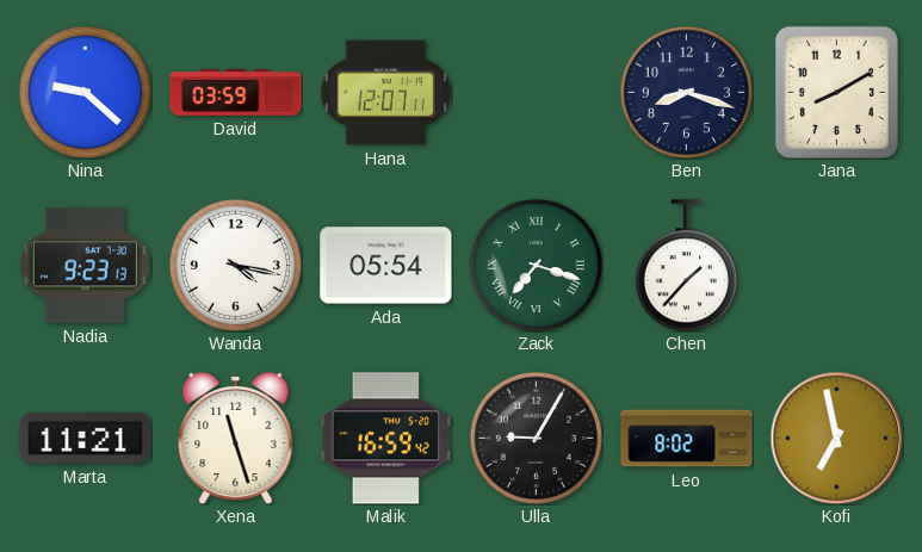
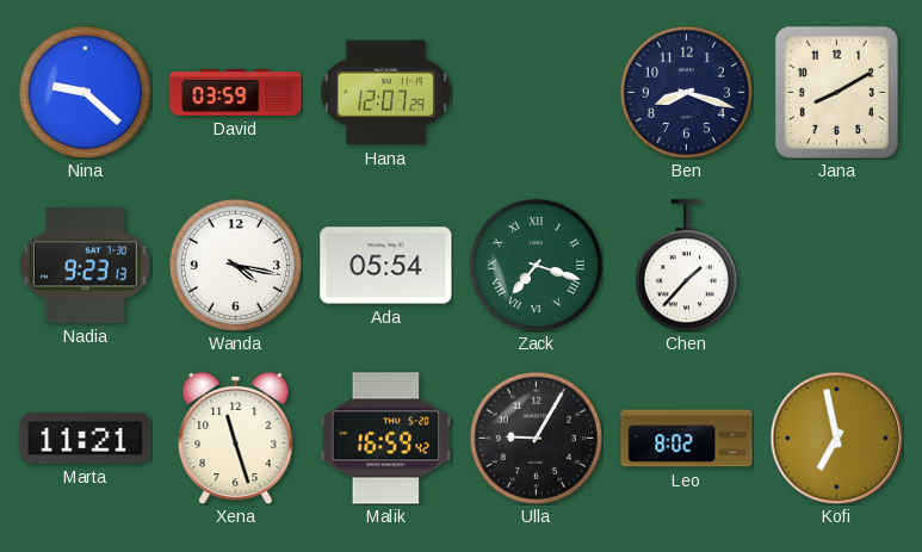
Hana: 12:07:11 -> 12:07:29 (385, 93)
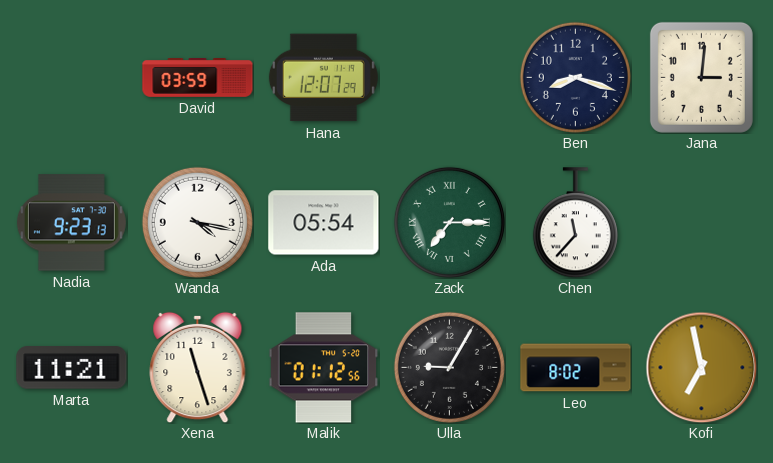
Nina: 9:22 -> none (85, 92)
Jana: 8:10 -> 3:01 (701, 77)
Zack: 7:18 -> 7:15 (449, 222)
Chen: 1:37 -> 11:37 (575, 223)
Malik: 16:59 -> 01:12 (324, 368)
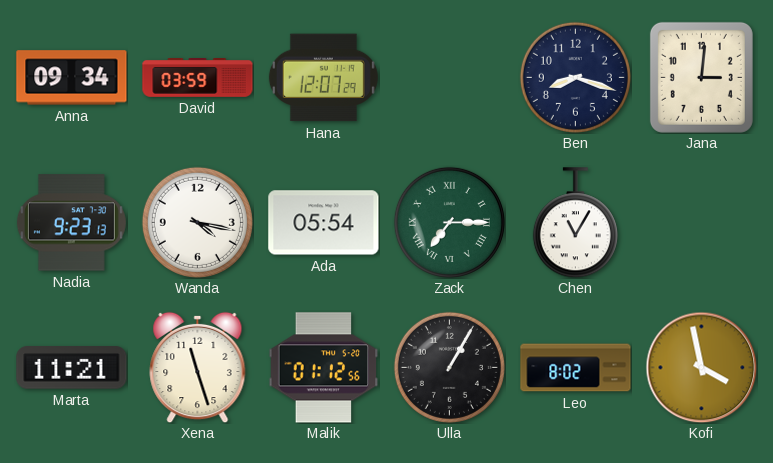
Anna: none -> 09:34 (72, 78)
Chen: 11:37 -> 11:05 (575, 223)
Ulla: 9:05 -> 1:05 (449, 367)
Kofi: 6:58 -> 3:58 (701, 367)
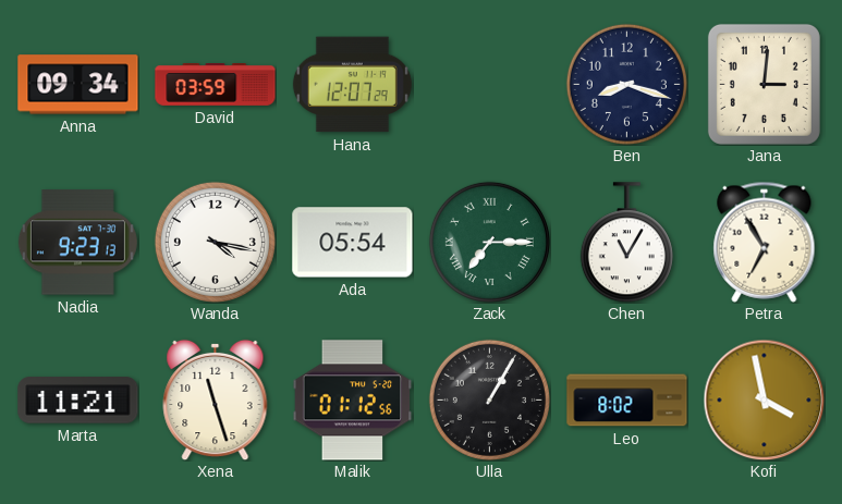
Petra: none -> 6:55 (765, 242)
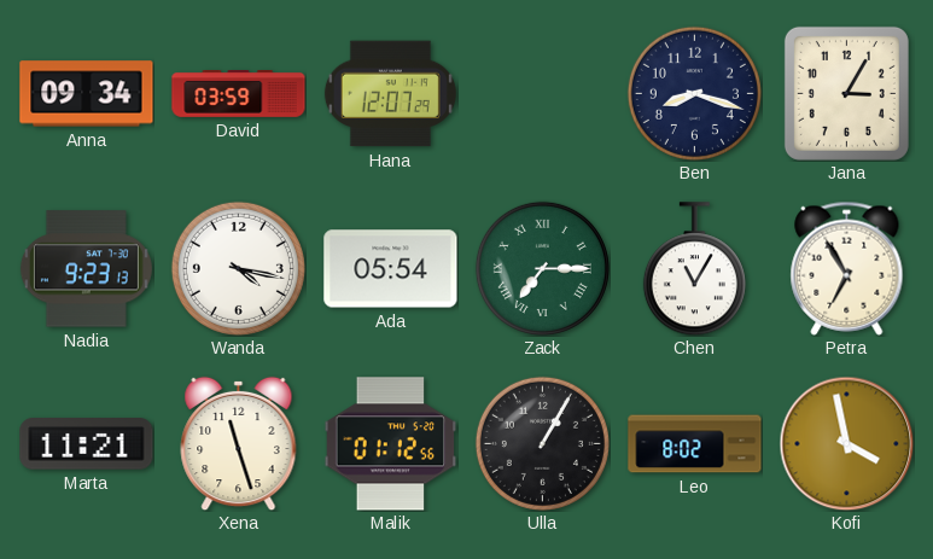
Jana: 3:01 -> 3:05 (846, 93)
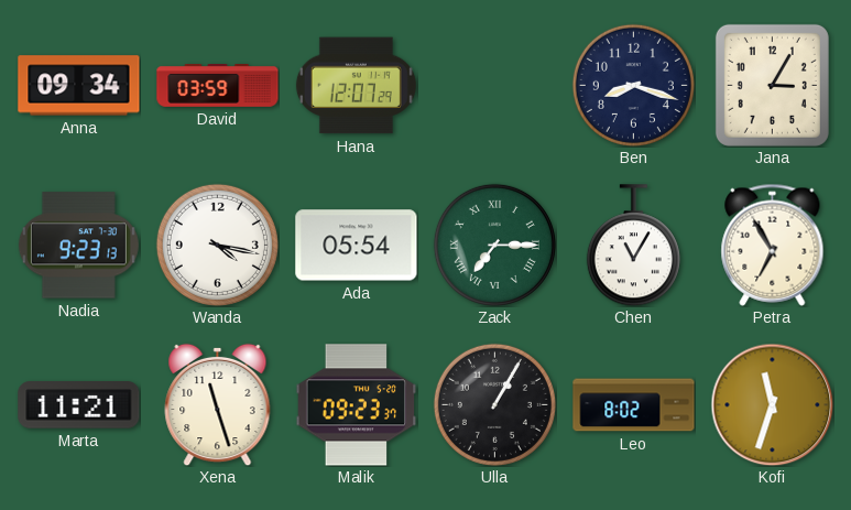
Malik: 01:12 -> 09:23 (357, 405)
Kofi: 3:58 -> 11:33 (772, 404)
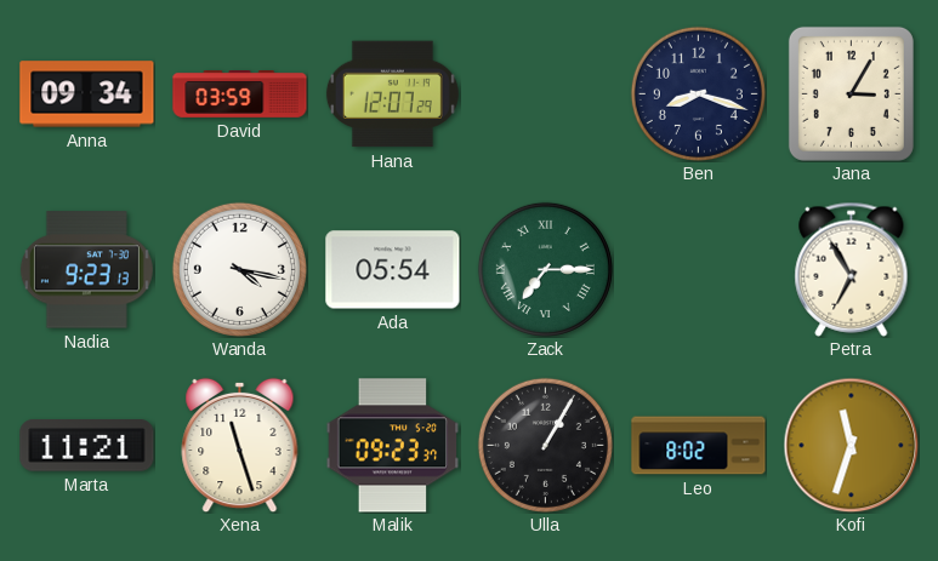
Chen: 11:05 -> none (633, 246)
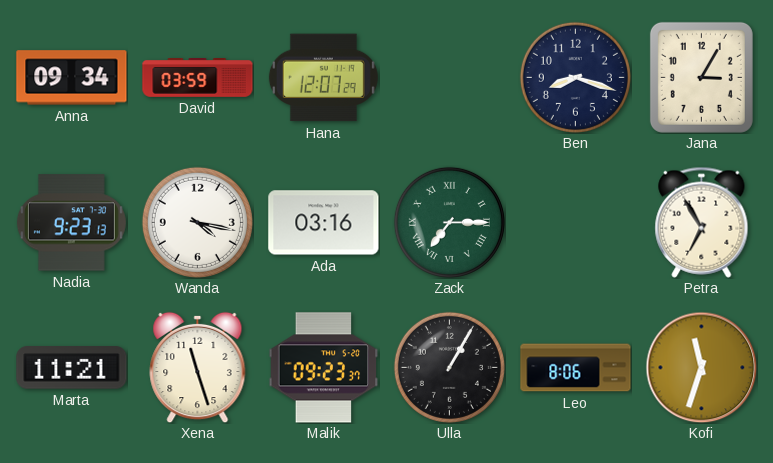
Ada: 05:54 -> 03:16 (324, 223)
Leo: 8:02 -> 8:06 (576, 368)
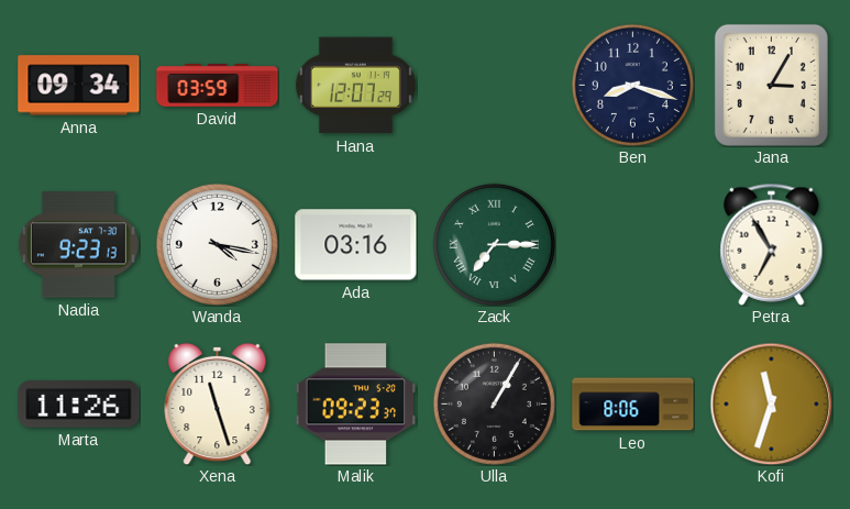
Marta: 11:21 -> 11:26 (79, 405)
